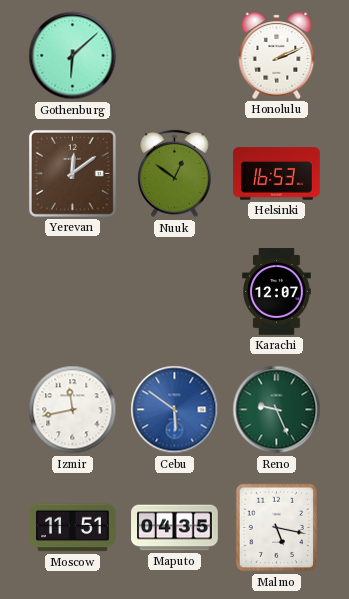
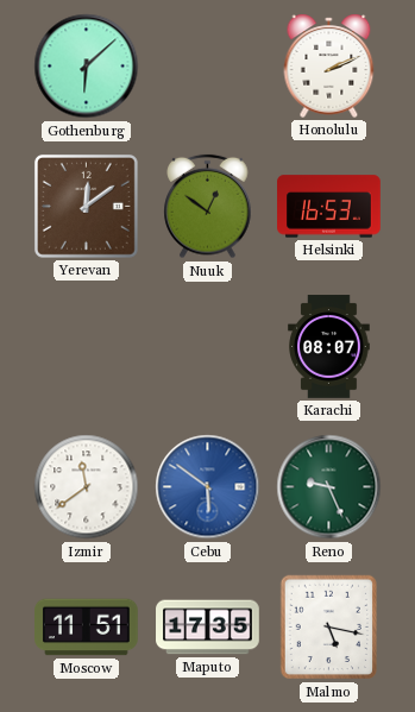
Karachi: 12:07 -> 08:07 (329, 347)
Izmir: 11:43 -> 11:39 (87, 487)
Maputo: 04:35 -> 17:35 (208, 628)
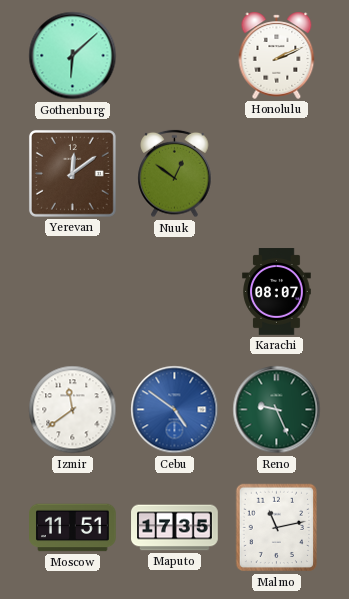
Helsinki: 16:53 -> none (329, 207)
Cebu: 5:51 -> 4:51 (175, 410)
Malmo: 5:17 -> 11:13 (277, 528)
